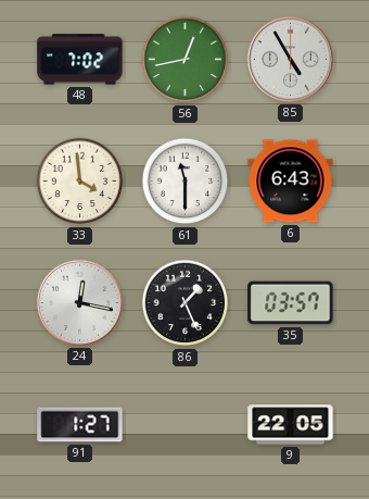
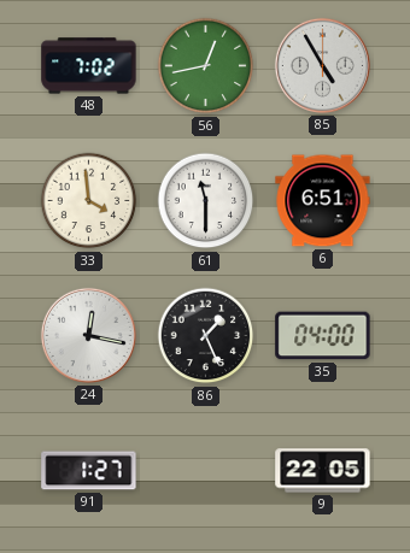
6: 6:43 -> 6:51 (323, 201)
35: 03:57 -> 04:00 (323, 336)
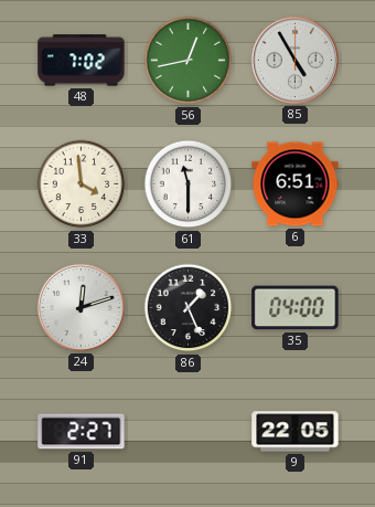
24: 12:17 -> 12:12 (81, 307)
91: 1:27 -> 2:27 (82, 432)
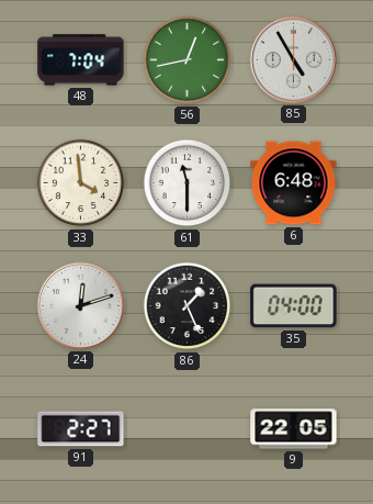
48: 7:02 -> 7:04 (81, 60)
6: 6:51 -> 6:48 (294, 183)
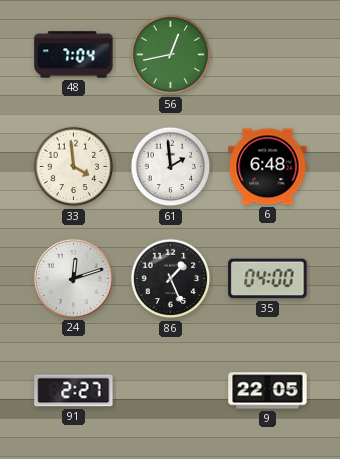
85: 4:55 -> none (293, 59)
61: 11:30 -> 1:59 (171, 167)
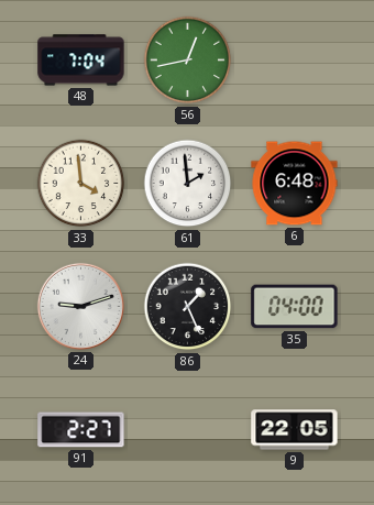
24: 12:12 -> 9:12 (80, 306)
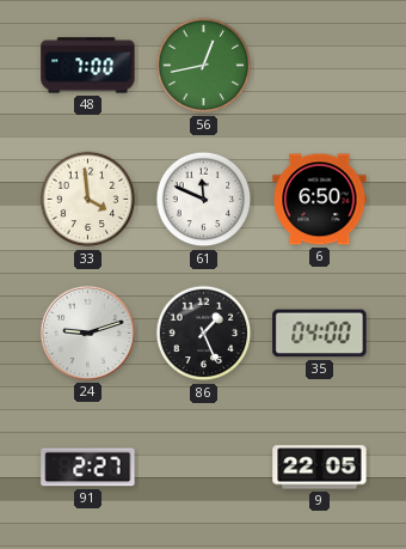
48: 7:04 -> 7:00 (88, 66)
61: 1:59 -> 11:49 (204, 200)
6: 6:48 -> 6:50 (320, 200)
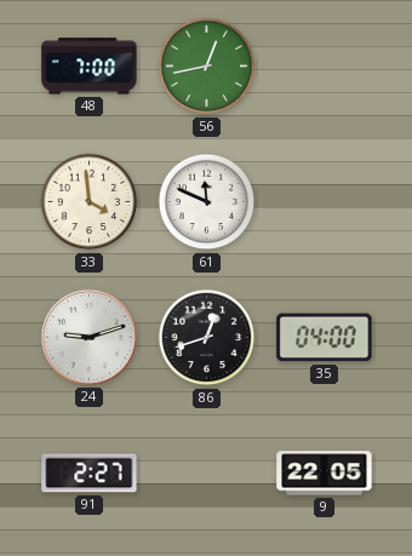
6: 6:50 -> none (320, 200)
86: 1:26 -> 12:42 (207, 338)
